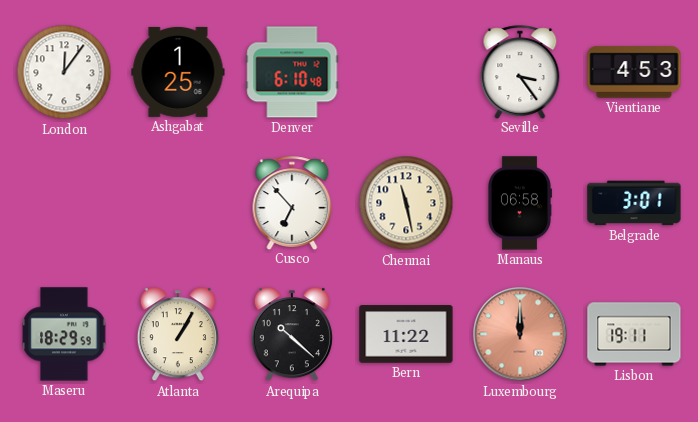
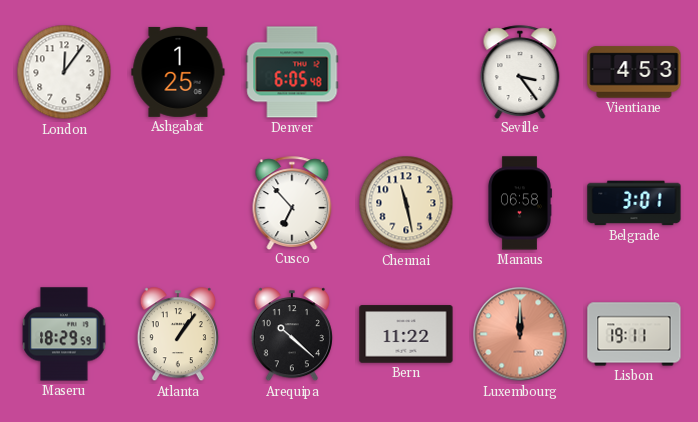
Denver: 6:10 -> 6:05 (292, 72)
Atlanta: 1:05 -> 1:06 (178, 335)
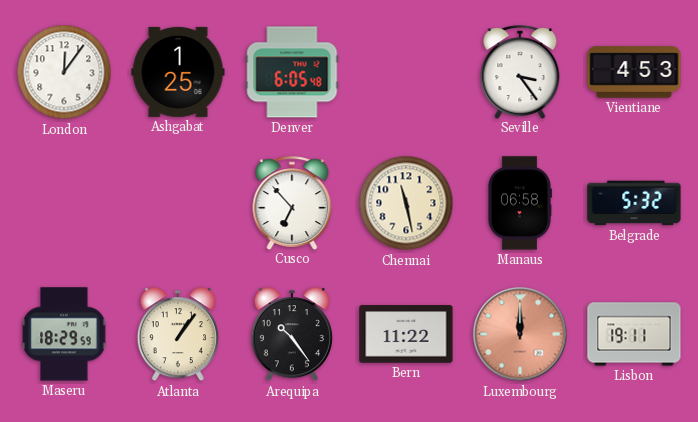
Belgrade: 3:01 -> 5:32 (634, 203)
Arequipa: 10:22 -> 10:24 (292, 335)
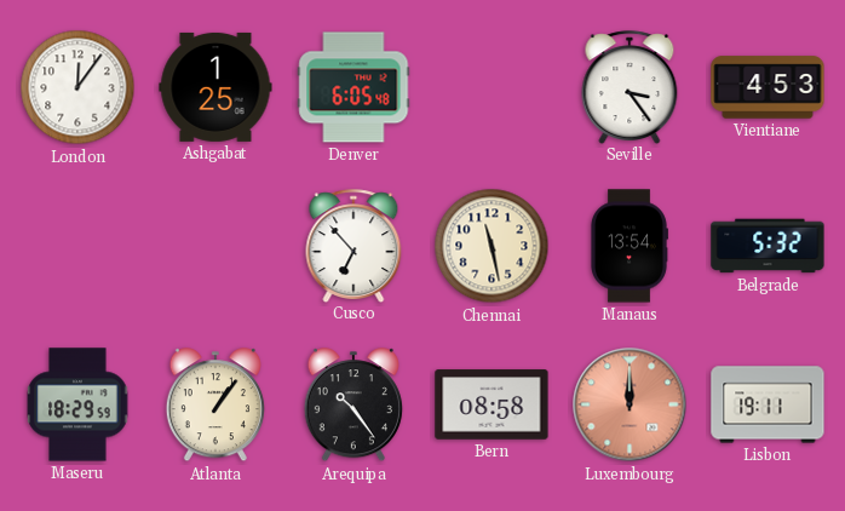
Manaus: 06:58 -> 13:54 (628, 246)
Bern: 11:22 -> 08:58 (492, 404)
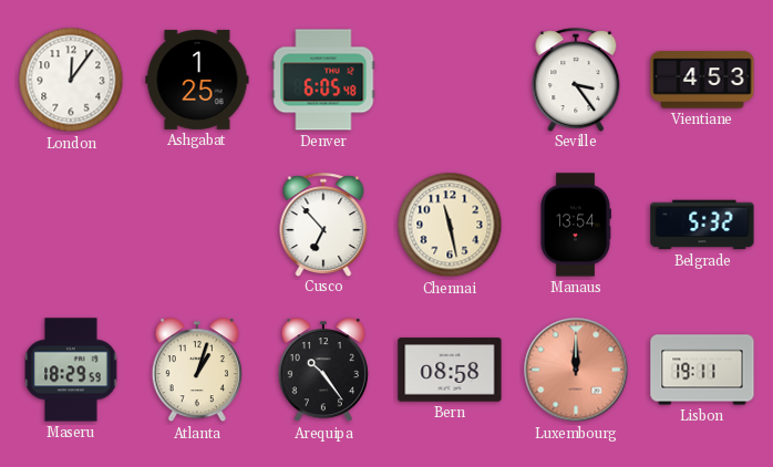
Atlanta: 1:06 -> 1:03 (197, 371)
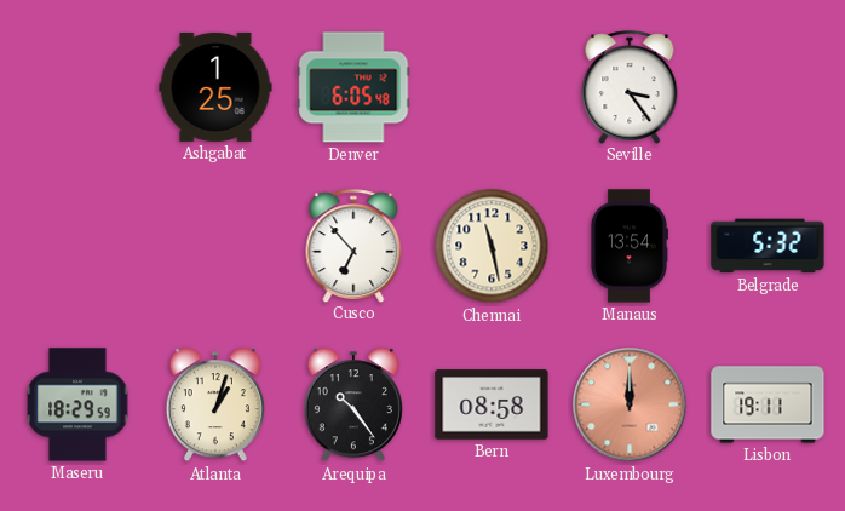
London: 12:06 -> none (71, 80)
Vientiane: 4:53 -> none (702, 80)
